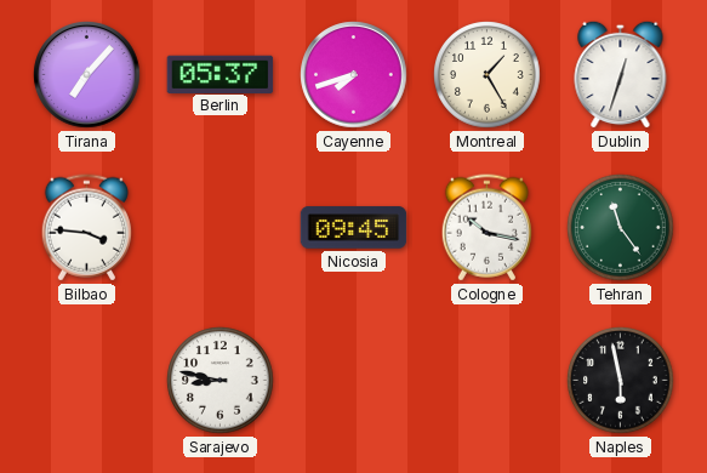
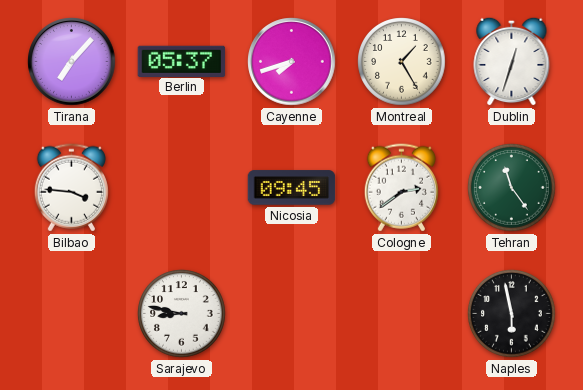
Cologne: 10:17 -> 2:39 (401, 188)
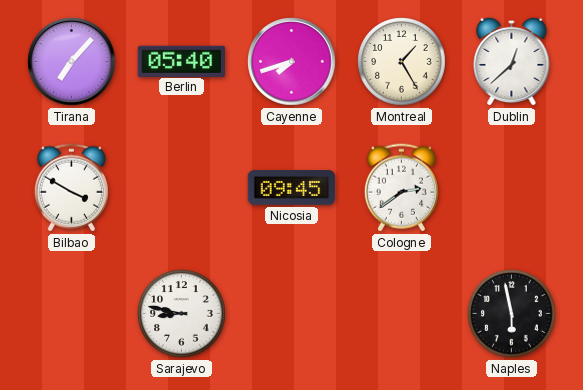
Berlin: 05:37 -> 05:40 (182, 61)
Dublin: 12:33 -> 12:38 (512, 61)
Bilbao: 3:46 -> 3:50 (71, 188)
Tehran: 11:24 -> none (512, 188)
